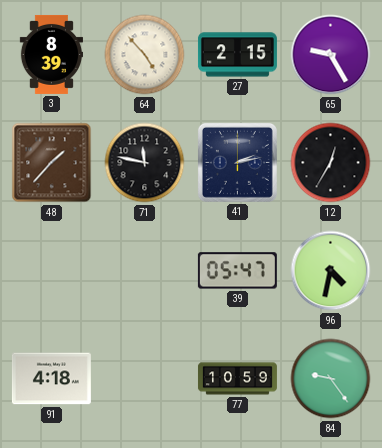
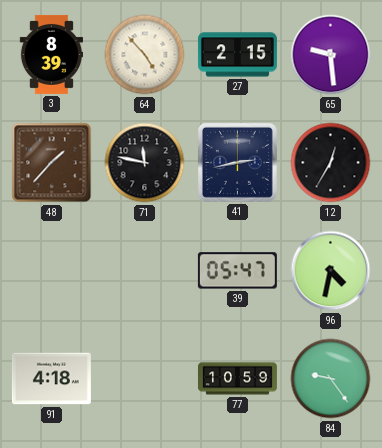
65: 9:25 -> 9:29 (331, 55)
41: 2:13 -> 2:43 (237, 162)
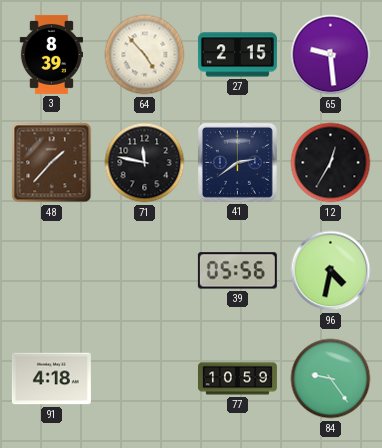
41: 2:43 -> 2:39 (237, 162)
39: 05:47 -> 05:56 (237, 271)
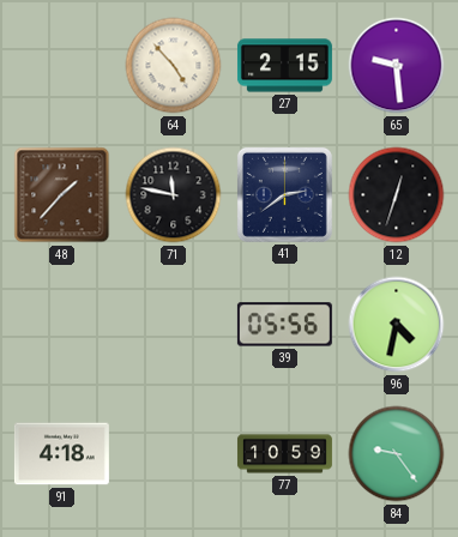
3: 8:39 -> none (52, 54)
12: 12:35 -> 12:33 (397, 195)
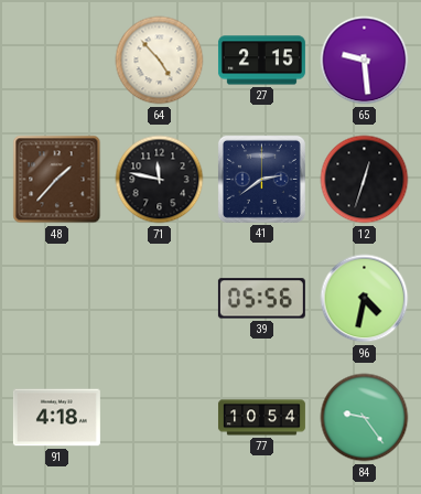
77: 10:59 -> 10:54 (261, 418)
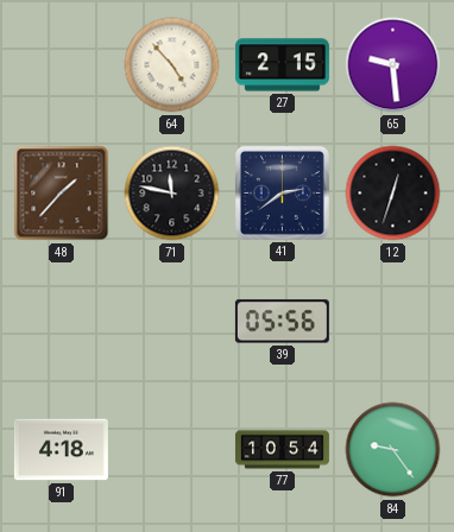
96: 4:32 -> none (365, 299)
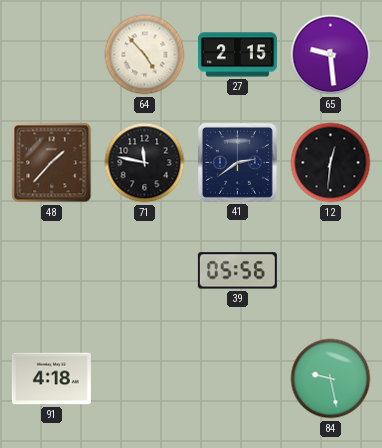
12: 12:33 -> 12:31 (331, 163)
77: 10:54 -> none (282, 450)
84: 9:24 -> 9:28 (331, 379)
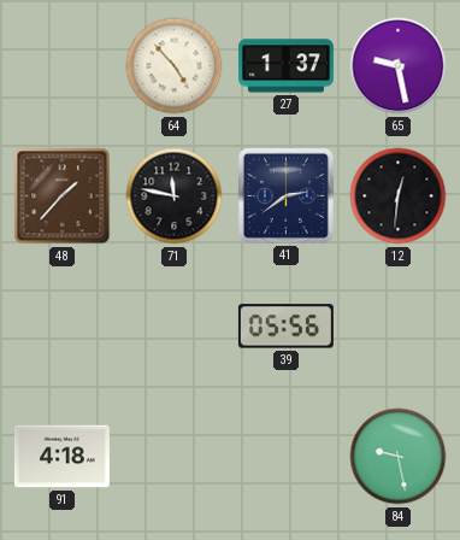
27: 2:15 -> 1:37 (285, 66)
65: 9:29 -> 9:28 (399, 66)
